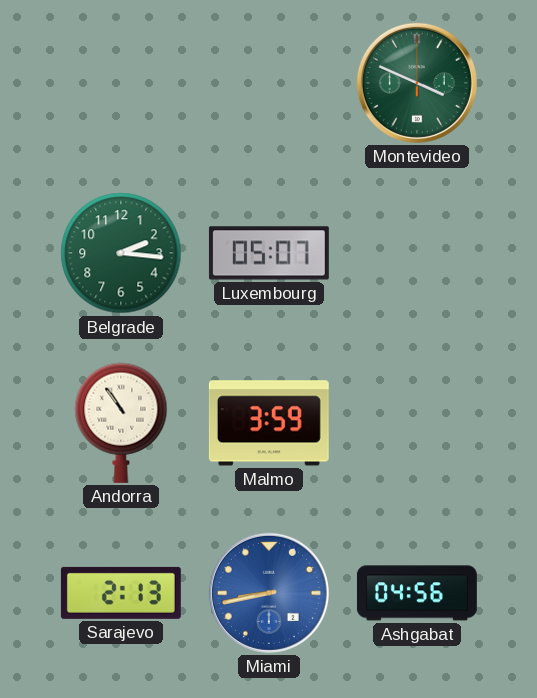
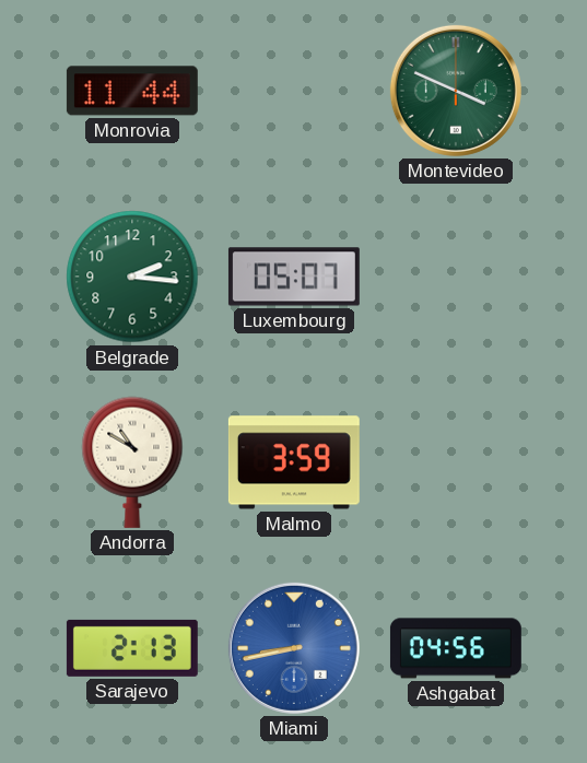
Monrovia: none -> 11:44 (132, 91)
Andorra: 10:54 -> 10:50 (132, 462)
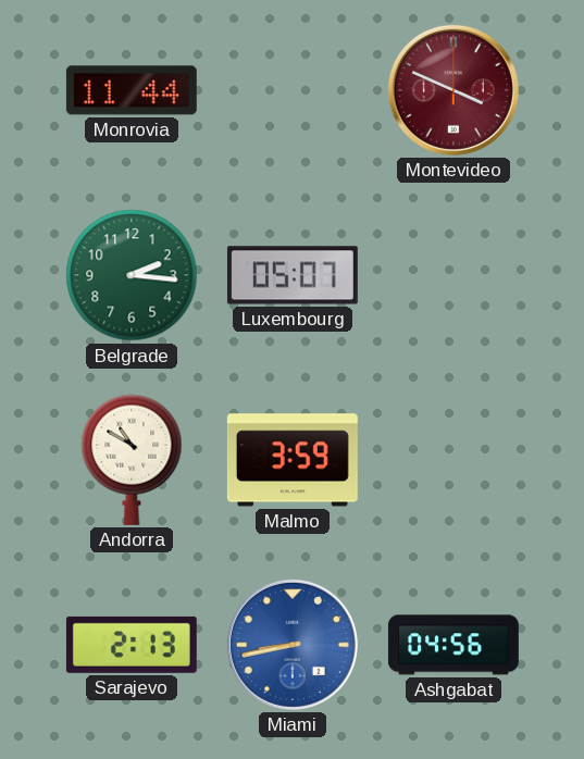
Montevideo dial: green -> burgundy (453, 90)
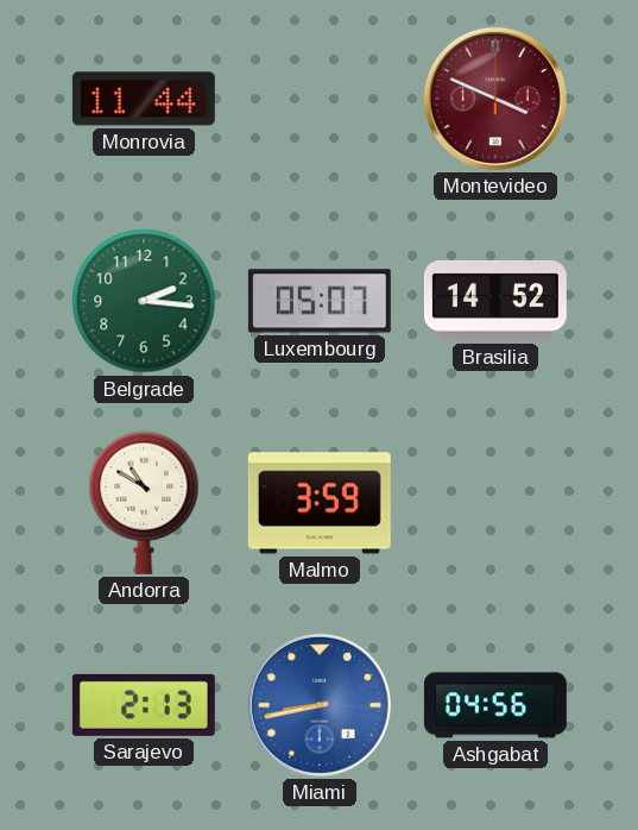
Brasilia: none -> 14:52 (495, 301)
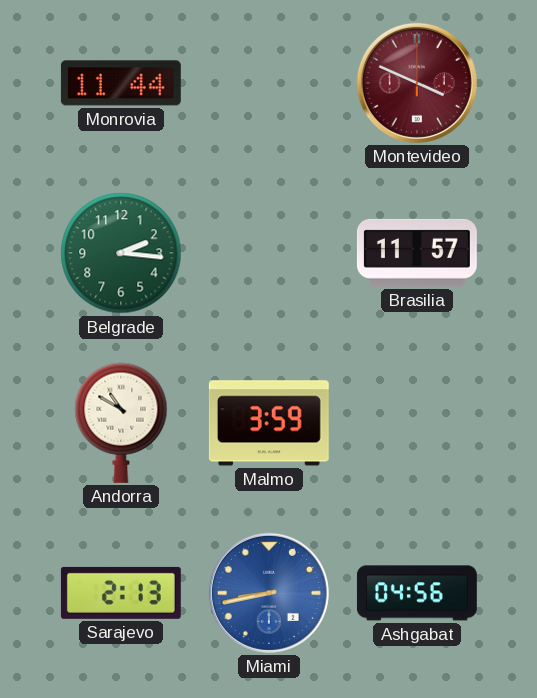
Luxembourg: 05:07 -> none (320, 301)
Brasilia: 14:52 -> 11:57 (417, 253)
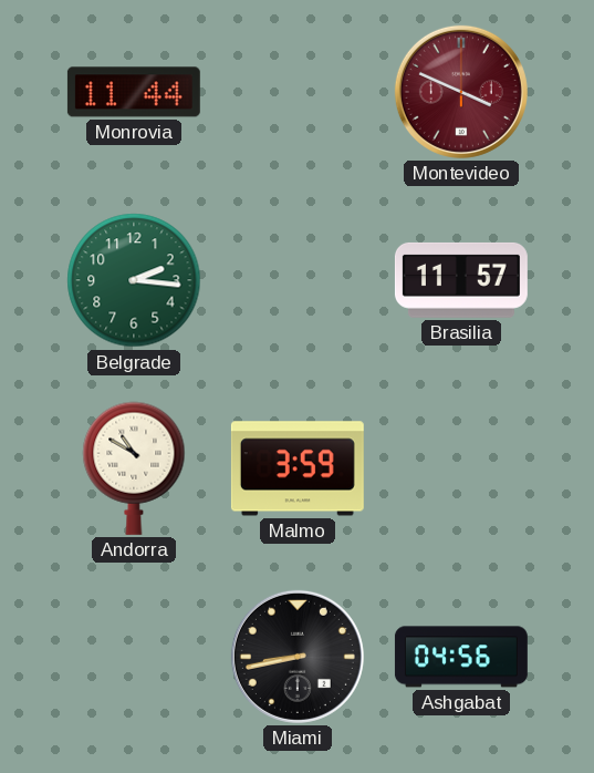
Sarajevo: 2:13 -> none (121, 593)
Miami dial: blue -> black (298, 657)
